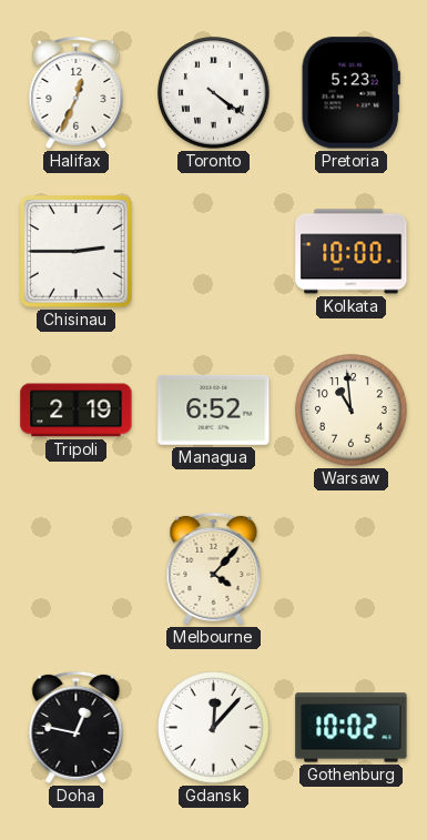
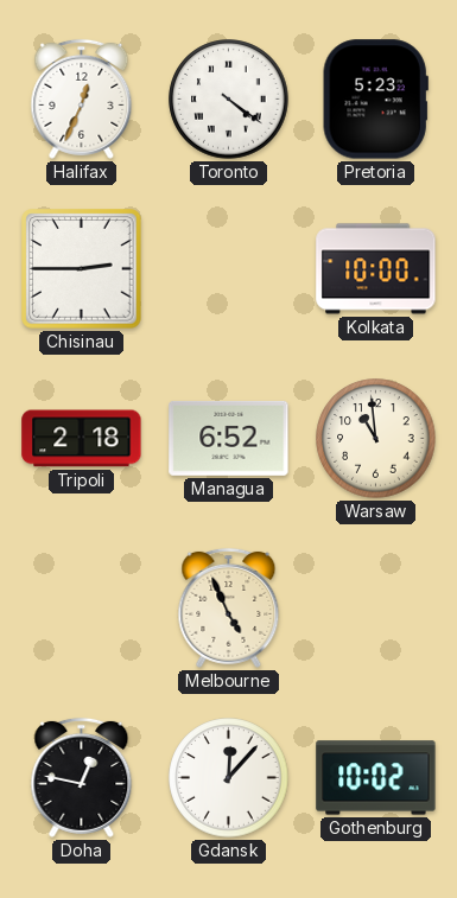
Tripoli: 2:19 -> 2:18 (82, 439)
Melbourne: 4:07 -> 4:56 (229, 607)
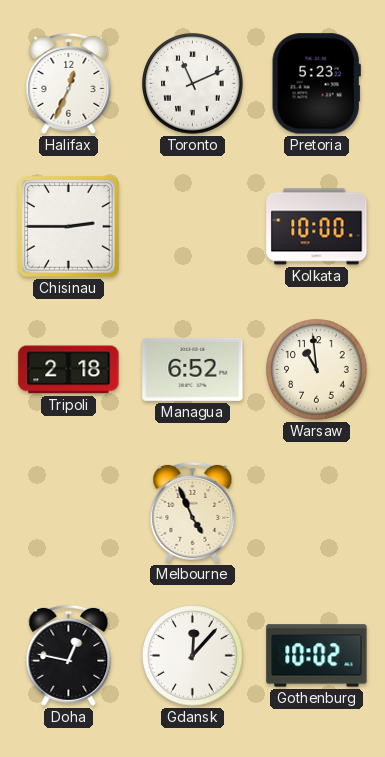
Toronto: 4:21 -> 11:11 (193, 84)
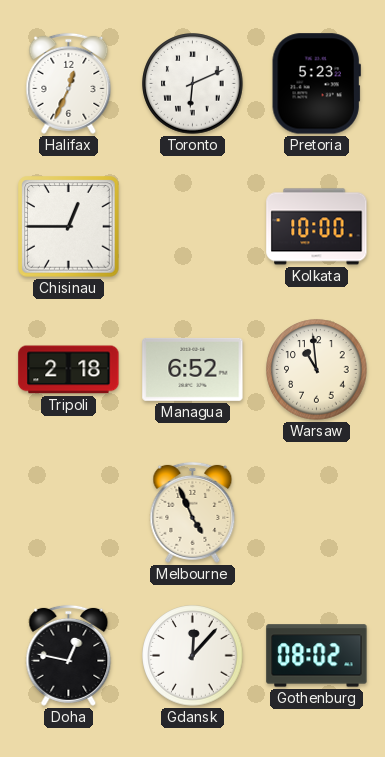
Toronto: 11:11 -> 6:11 (193, 84)
Chisinau: 2:45 -> 12:45 (69, 227)
Gothenburg: 10:02 -> 08:02 (317, 656)
